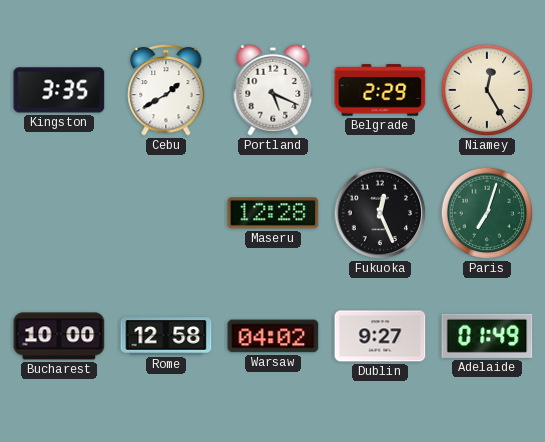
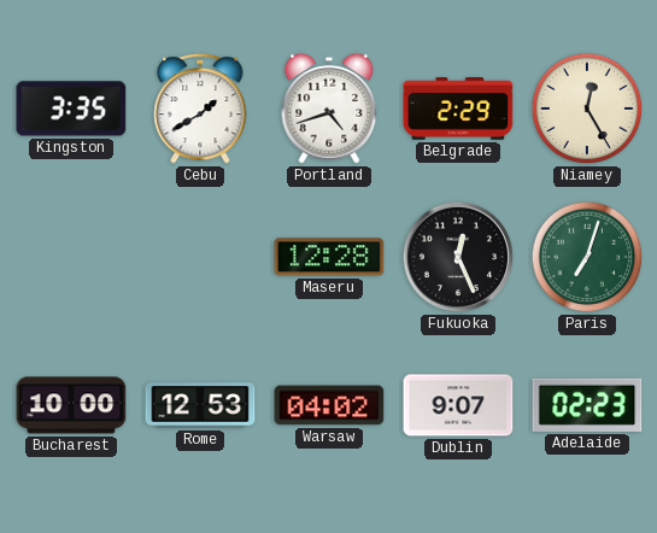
Portland: 5:19 -> 4:42 (329, 109)
Rome: 12:58 -> 12:53 (200, 405)
Dublin: 9:27 -> 9:07 (458, 405)
Adelaide: 01:49 -> 02:23 (587, 405)
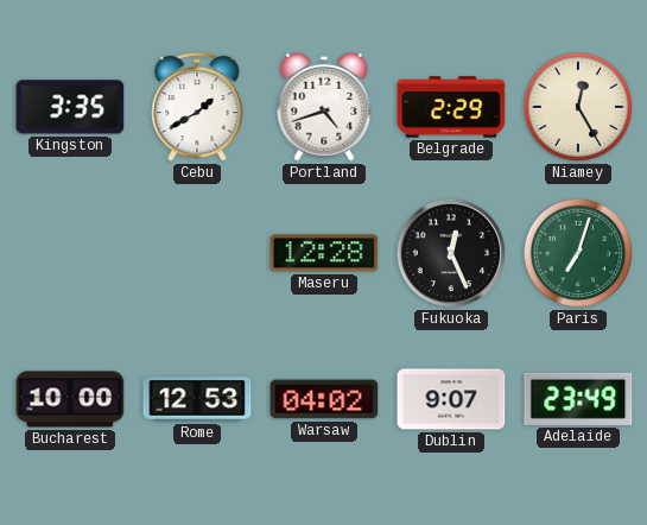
Adelaide: 02:23 -> 23:49 (578, 399)
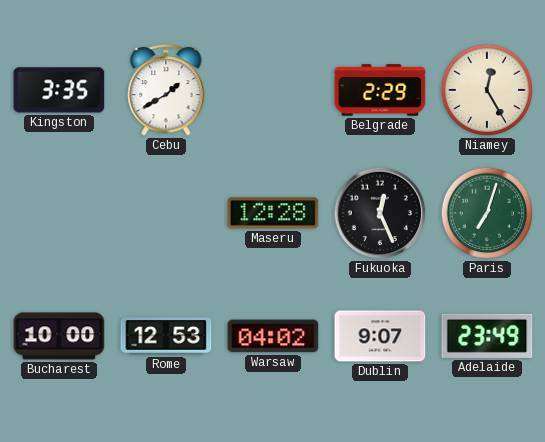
Portland: 4:42 -> none (324, 107)
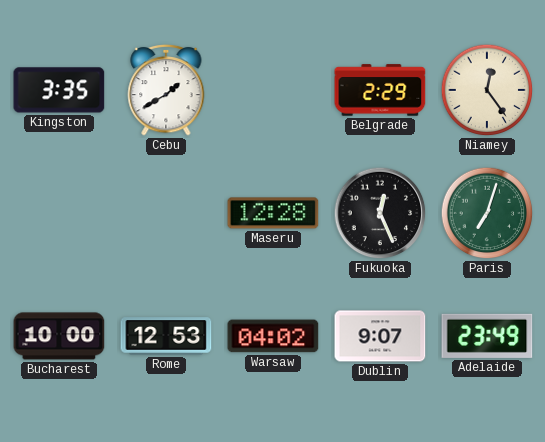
Niamey: 12:25 -> 12:24 (487, 90)
